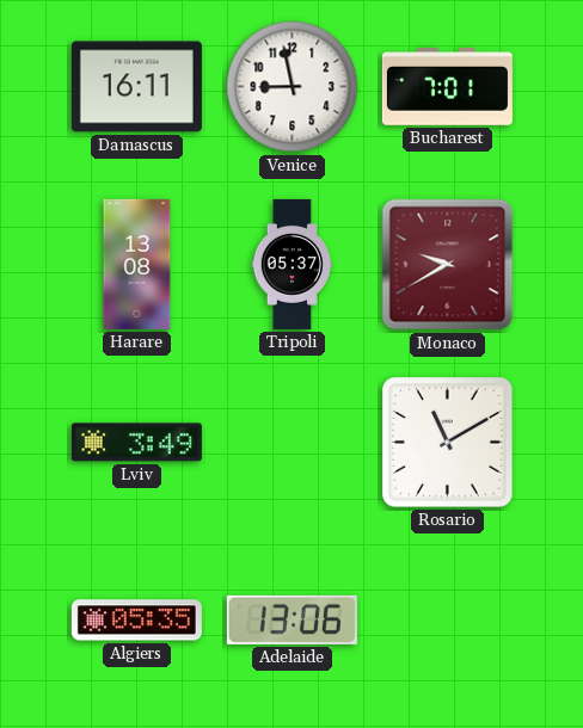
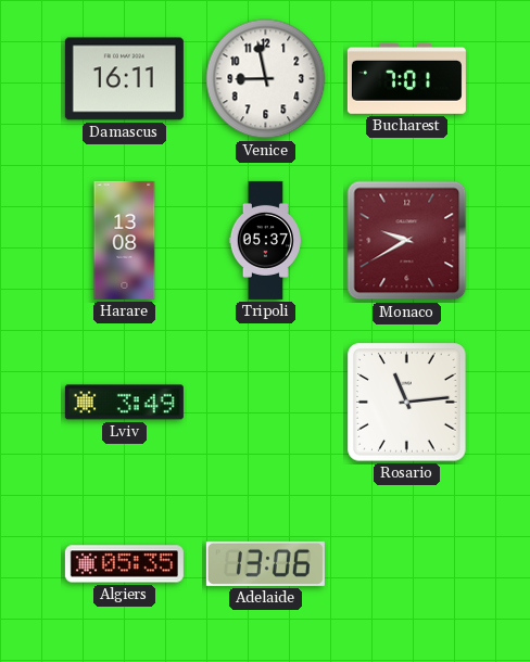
Rosario: 11:10 -> 11:14 (407, 403)
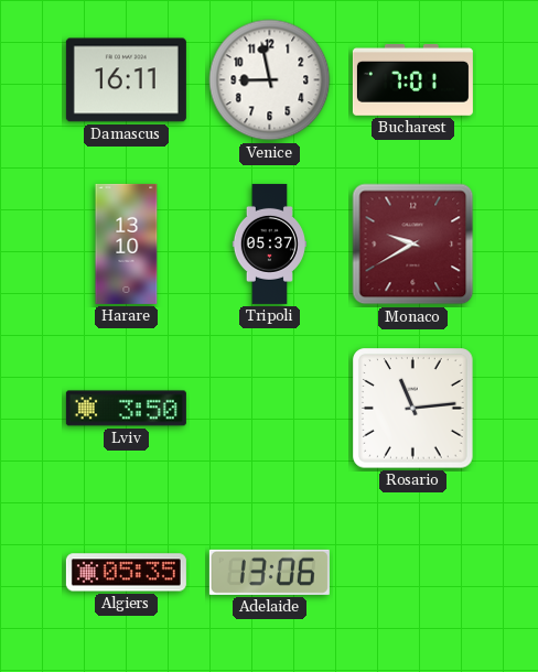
Harare: 13:08 -> 13:10 (127, 243)
Lviv: 3:49 -> 3:50 (126, 409)
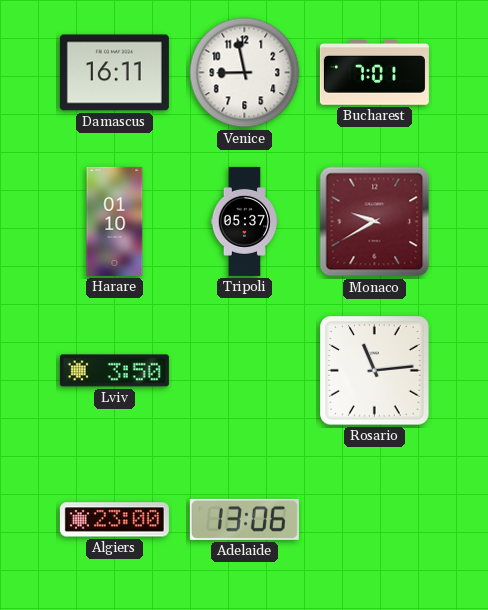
Harare: 13:10 -> 01:10 (115, 221)
Algiers: 05:35 -> 23:00 (114, 520)
